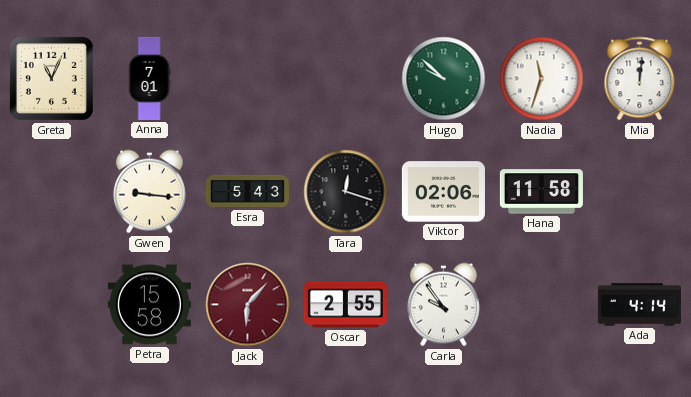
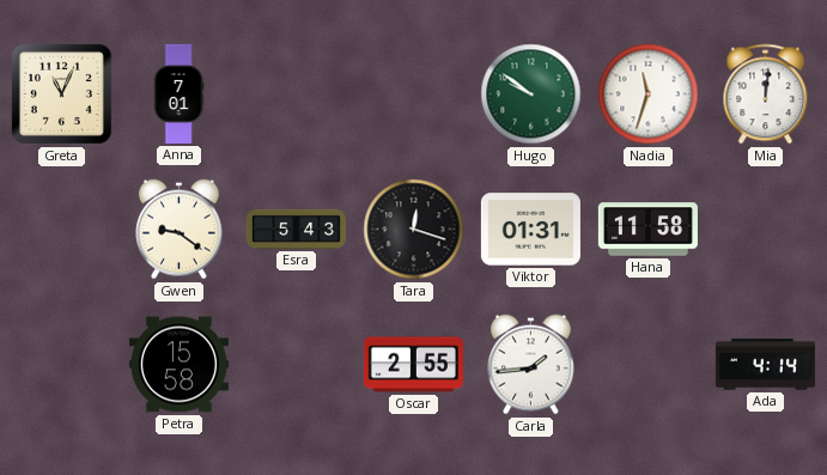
Hugo: 9:52 -> 9:51 (531, 95)
Gwen: 9:16 -> 9:21 (178, 230)
Viktor: 02:06 -> 01:31 (530, 230)
Jack: 6:07 -> none (248, 305)
Carla: 9:54 -> 1:44 (530, 365)
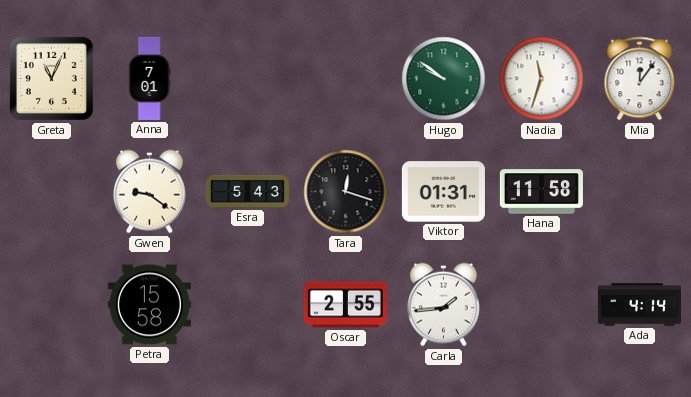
Mia: 12:01 -> 12:06 (640, 79)
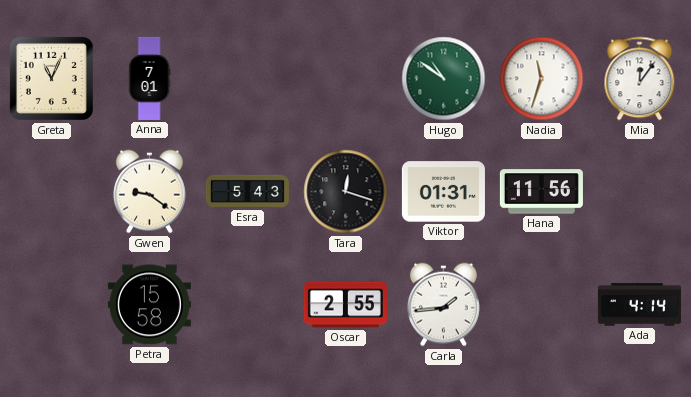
Hugo: 9:51 -> 10:51 (444, 79)
Hana: 11:58 -> 11:56 (541, 192)
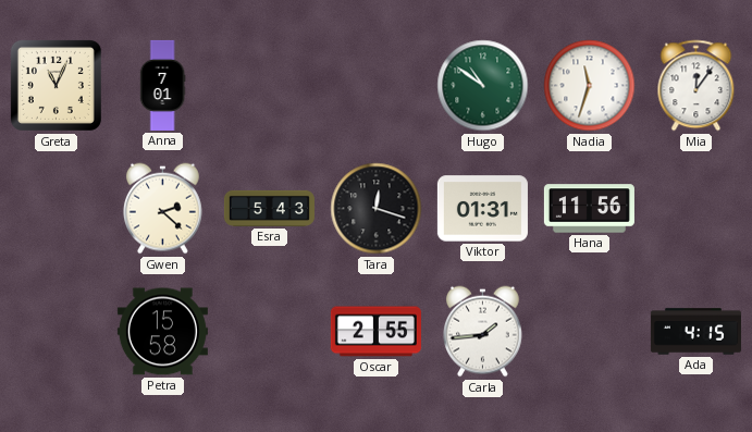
Gwen: 9:21 -> 2:22 (162, 209)
Ada: 4:14 -> 4:15 (695, 332)
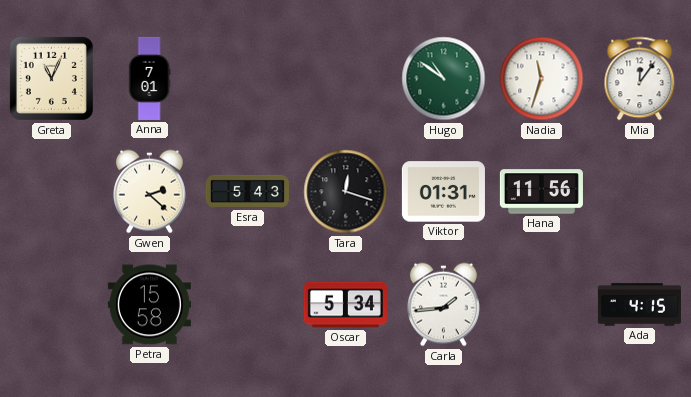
Oscar: 2:55 -> 5:34 (345, 305)
